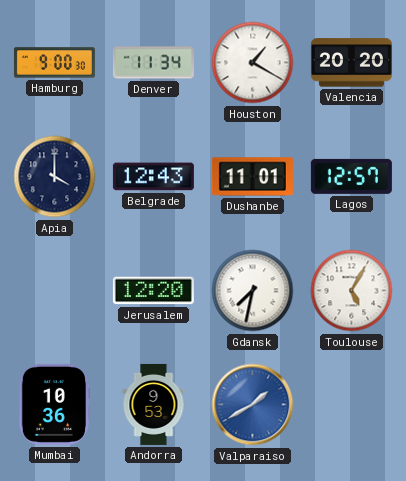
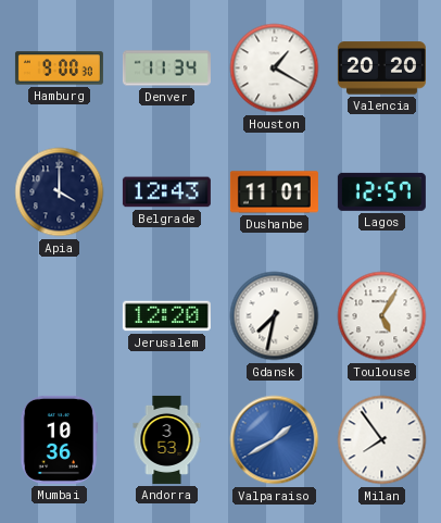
Andorra: 9:53 -> 3:53 (167, 439)
Milan: none -> 7:54 (382, 440)
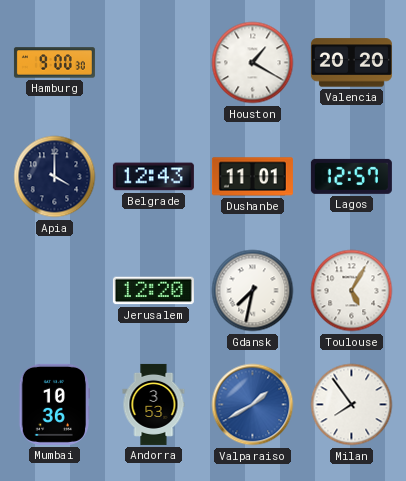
Denver: 11:34 -> none (166, 69)
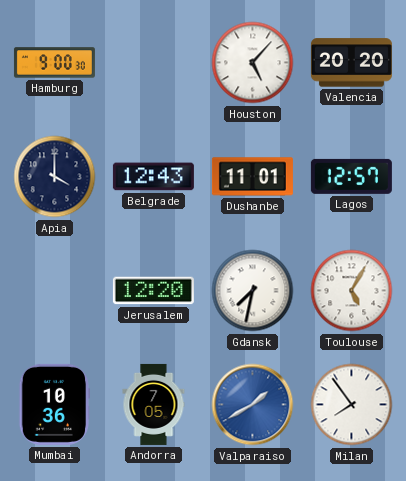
Houston: 1:20 -> 5:07 (253, 63)
Andorra: 3:53 -> 7:05 (154, 404)
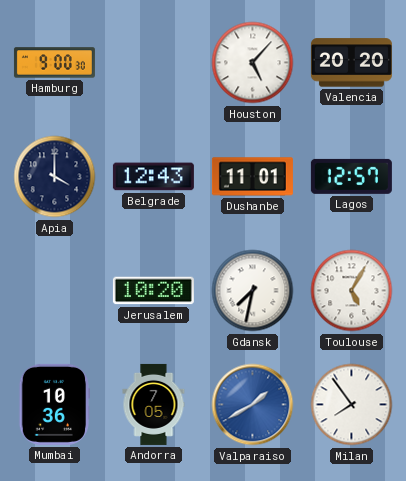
Jerusalem: 12:20 -> 10:20 (153, 291)
